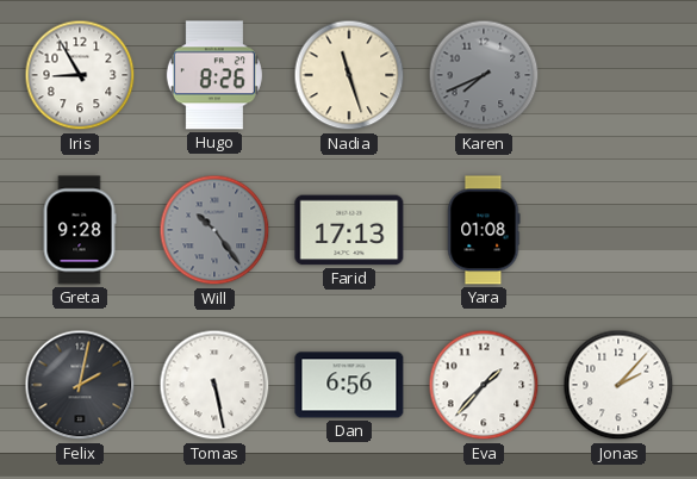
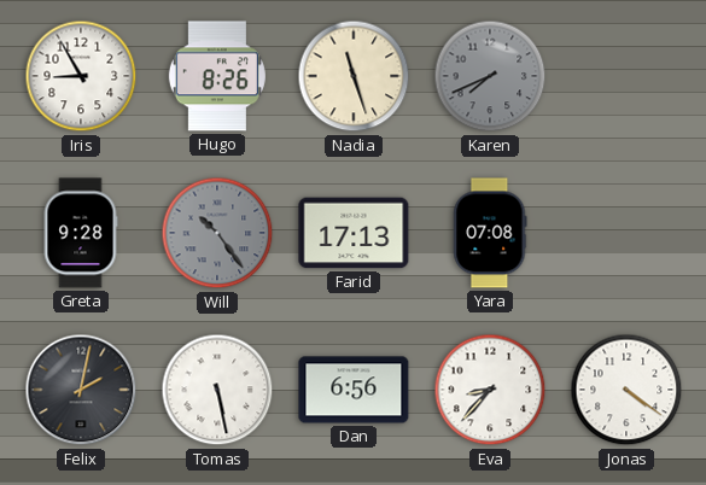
Yara: 01:08 -> 07:08 (490, 233)
Eva: 1:37 -> 8:37 (490, 390)
Jonas: 2:07 -> 4:21 (626, 390)
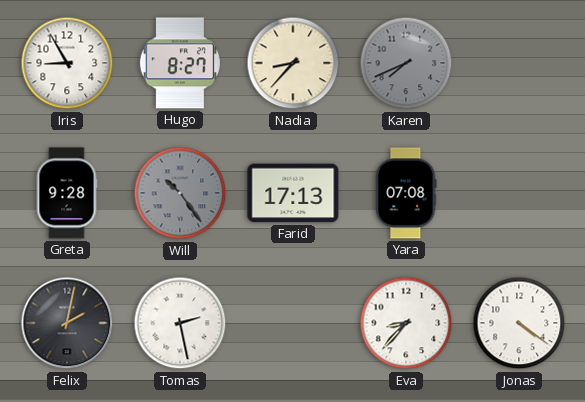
Hugo: 8:26 -> 8:27 (180, 63)
Nadia: 11:27 -> 8:37 (293, 63)
Tomas: 5:28 -> 2:28 (180, 323)
Dan: 6:56 -> none (354, 390)
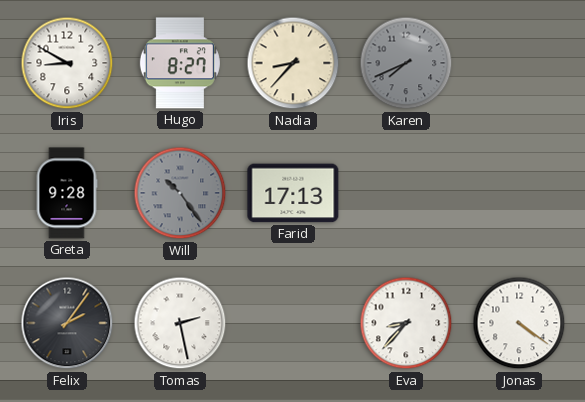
Iris: 8:55 -> 8:50 (67, 63)
Yara: 07:08 -> none (406, 193)
Felix: 2:02 -> 2:06 (67, 323)
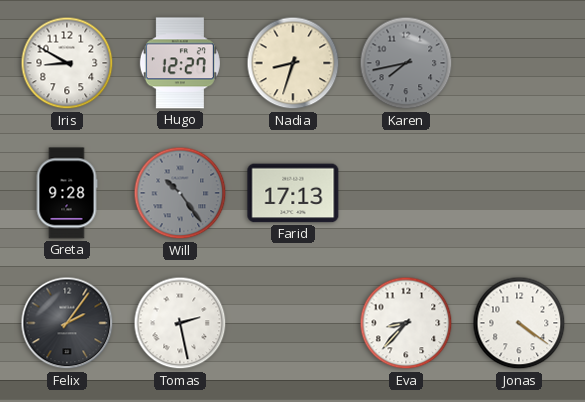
Hugo: 8:27 -> 12:27 (180, 63)
Nadia: 8:37 -> 8:33 (293, 63)
Karen: 7:41 -> 7:43 (406, 63)
